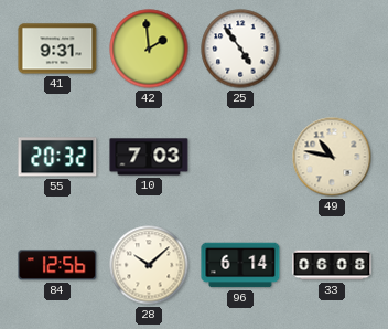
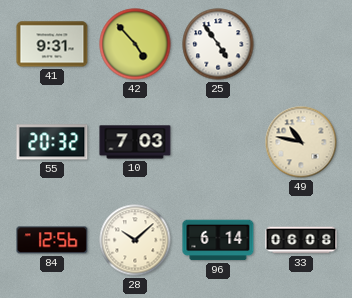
42: 1:59 -> 4:53 (135, 44)
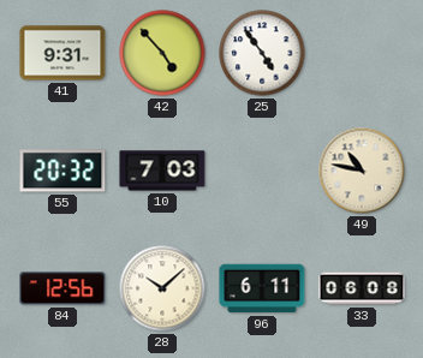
96: 6:14 -> 6:11 (262, 288)
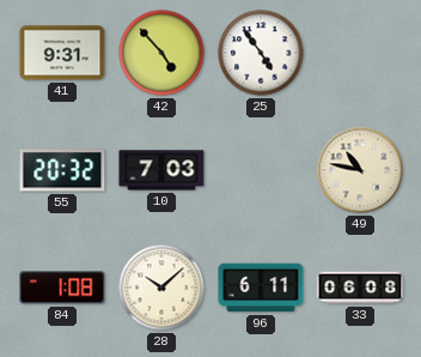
84: 12:56 -> 1:08 (62, 288)
